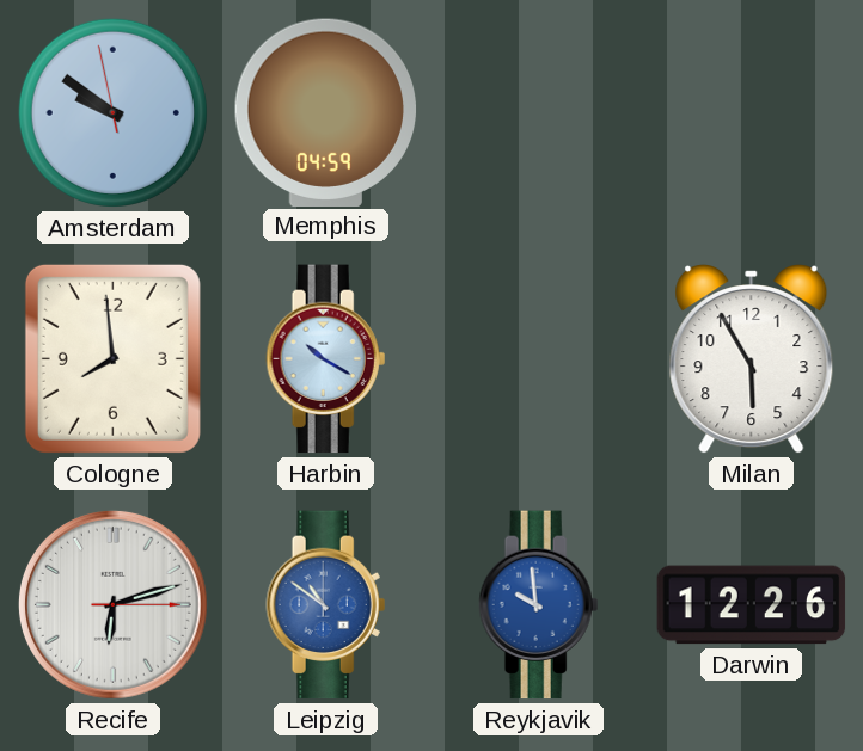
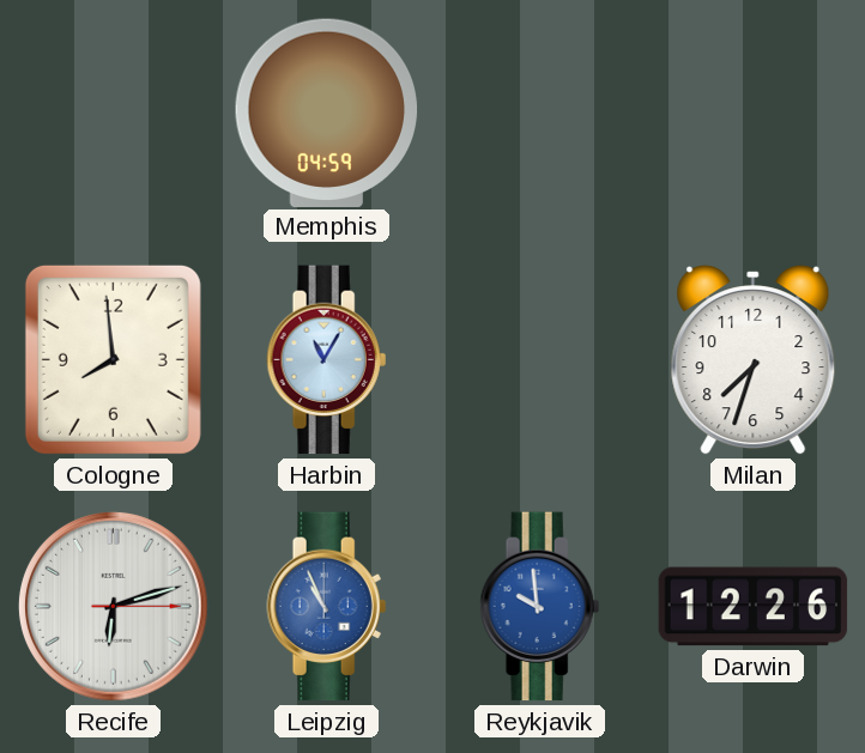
Amsterdam: 9:50 -> none (112, 112)
Harbin: 10:20 -> 11:05 (327, 360)
Milan: 5:55 -> 7:33 (754, 360)
Leipzig: 10:51 -> 10:56 (327, 607)
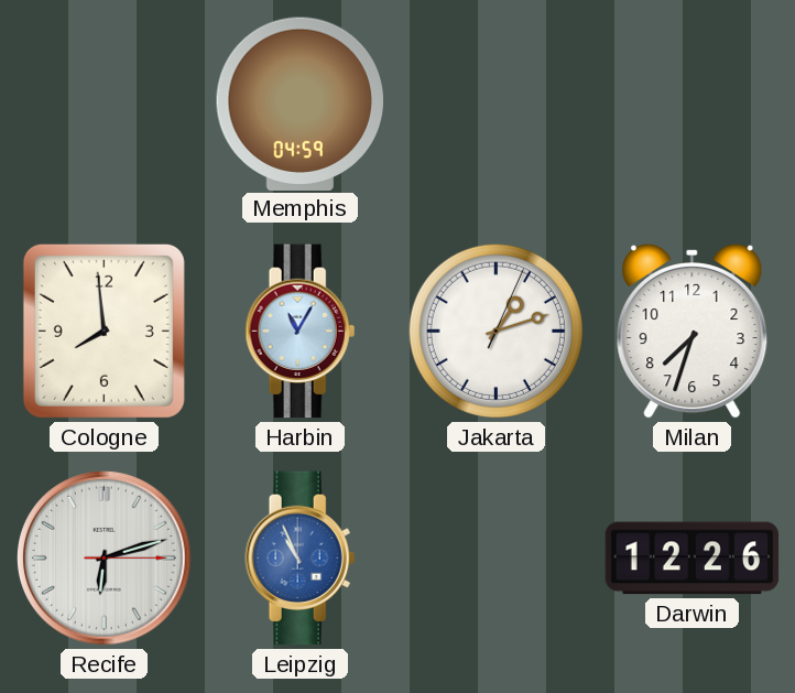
Jakarta: none -> 1:12 (495, 331)
Reykjavik: 9:59 -> none (540, 607)
